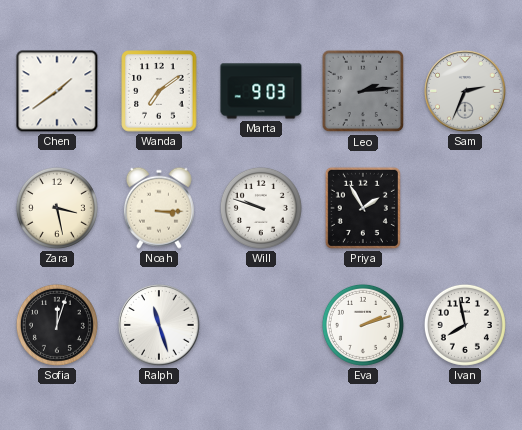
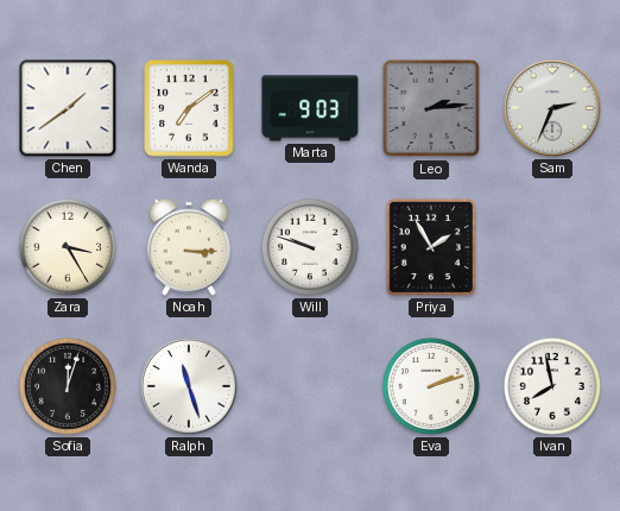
Zara: 3:28 -> 3:25 (68, 247)
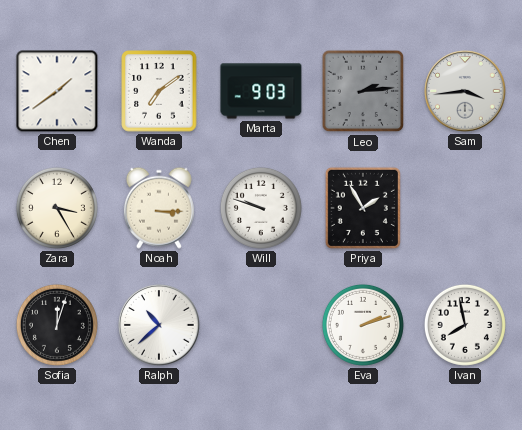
Sam: 2:34 -> 3:44 (465, 91)
Ralph: 11:27 -> 10:38 (159, 325)
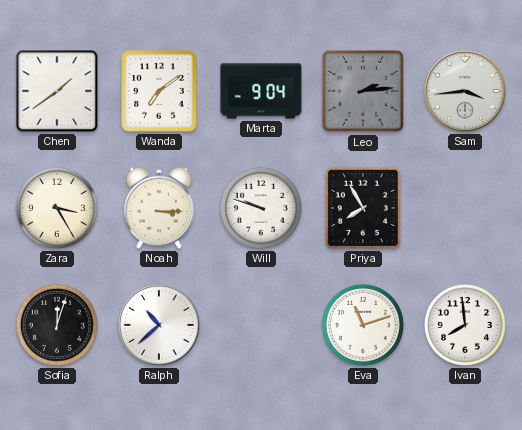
Marta: 9:03 -> 9:04 (261, 91)
Priya: 1:55 -> 7:55 (363, 208)
Eva: 2:12 -> 11:12 (363, 325)
Ivan: 7:58 -> 7:59 (465, 325)
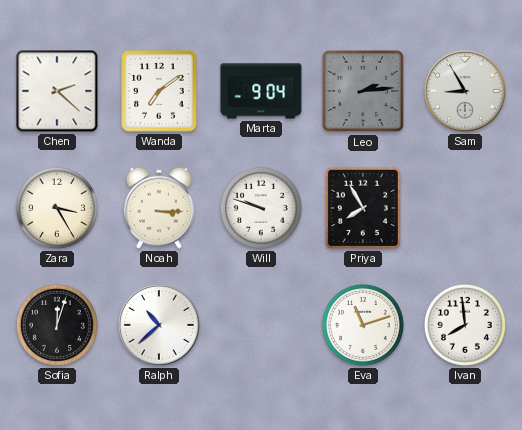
Chen: 1:39 -> 2:22 (57, 91)
Sam: 3:44 -> 8:55 (465, 91)
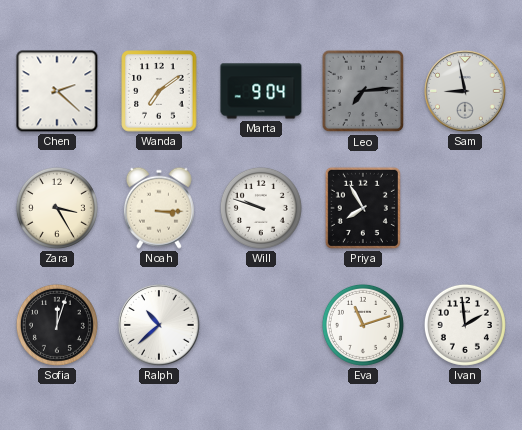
Leo: 2:14 -> 7:14 (363, 91)
Sam: 8:55 -> 8:58 (465, 91)
Ivan: 7:59 -> 1:59 (465, 325)
